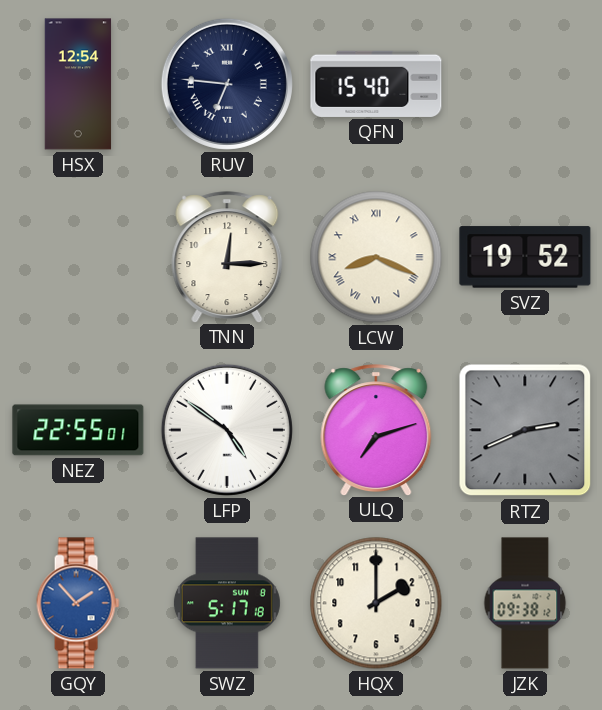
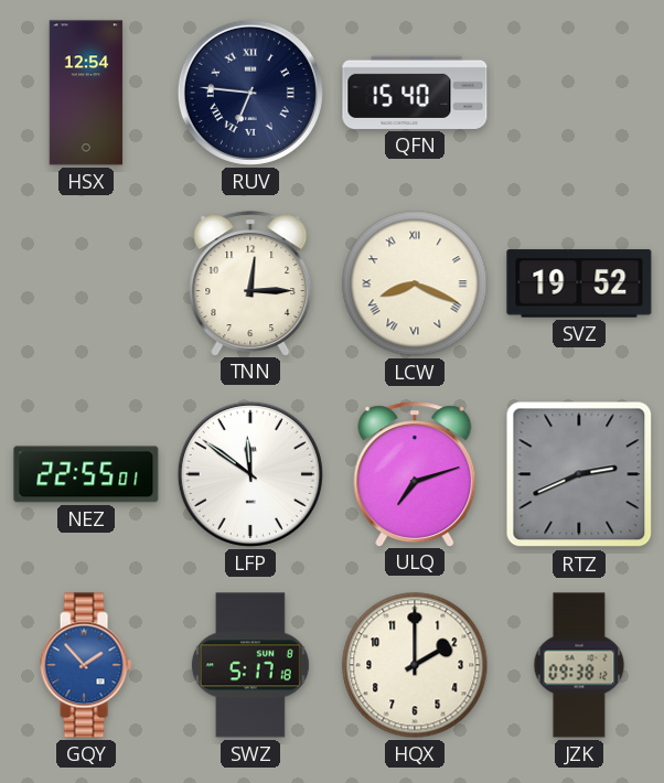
LFP: 4:51 -> 11:51 (250, 474)
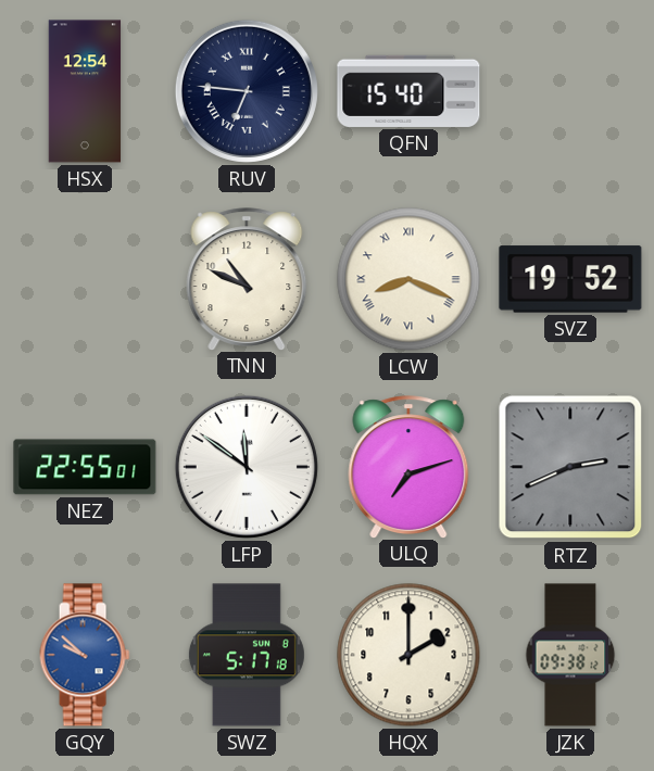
TNN: 12:15 -> 10:49 (247, 279)
GQY: 1:53 -> 9:52 (85, 655)
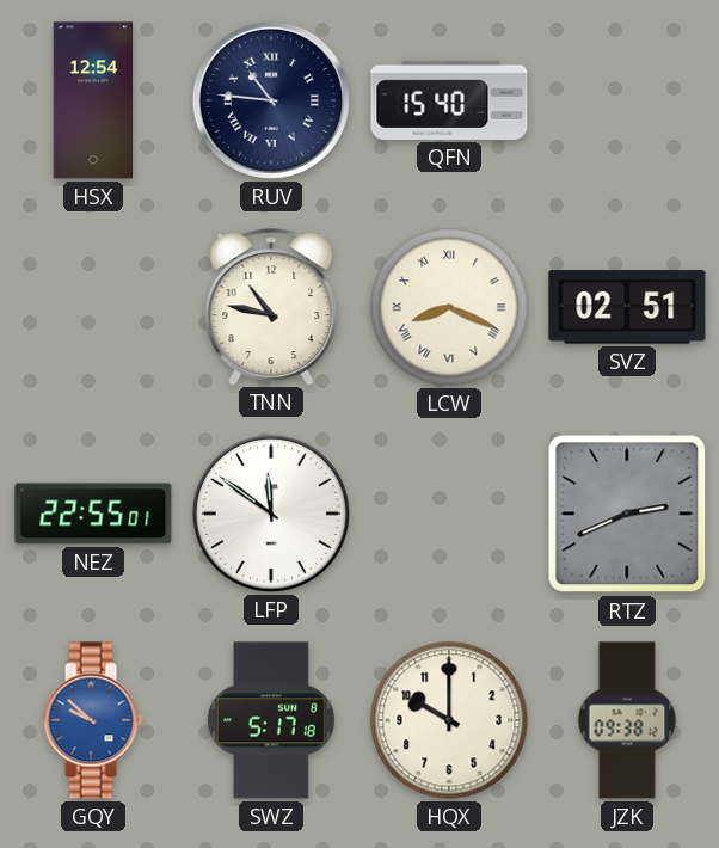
RUV: 6:46 -> 10:46 (271, 100)
TNN: 10:49 -> 10:47 (271, 307)
SVZ: 19:52 -> 02:51 (627, 307)
ULQ: 7:12 -> none (408, 467)
HQX: 2:00 -> 10:00 (449, 720)
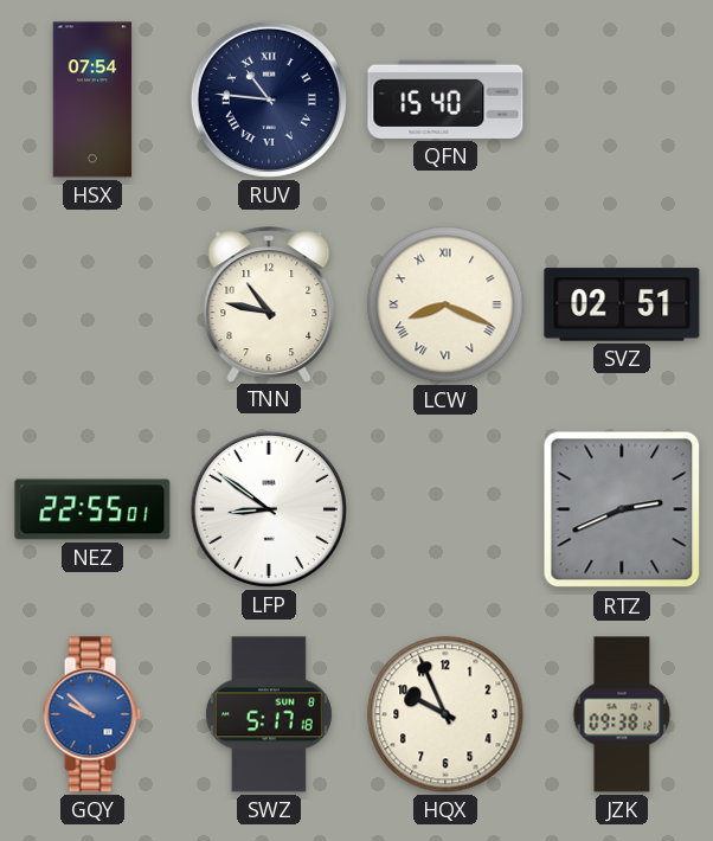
HSX: 12:54 -> 07:54 (92, 99)
LFP: 11:51 -> 8:51 (269, 509)
HQX: 10:00 -> 9:56 (445, 714)
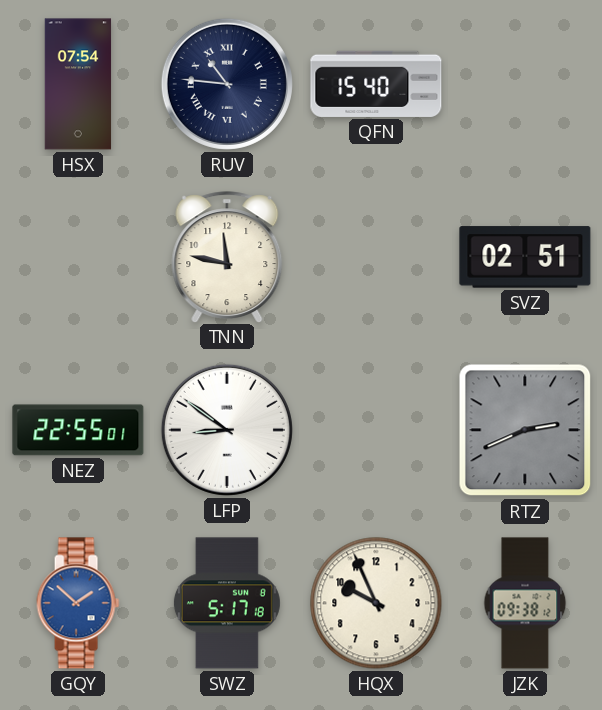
TNN: 10:47 -> 11:47 (227, 257)
LCW: 8:19 -> none (445, 304)
GQY: 9:52 -> 1:52 (78, 603)
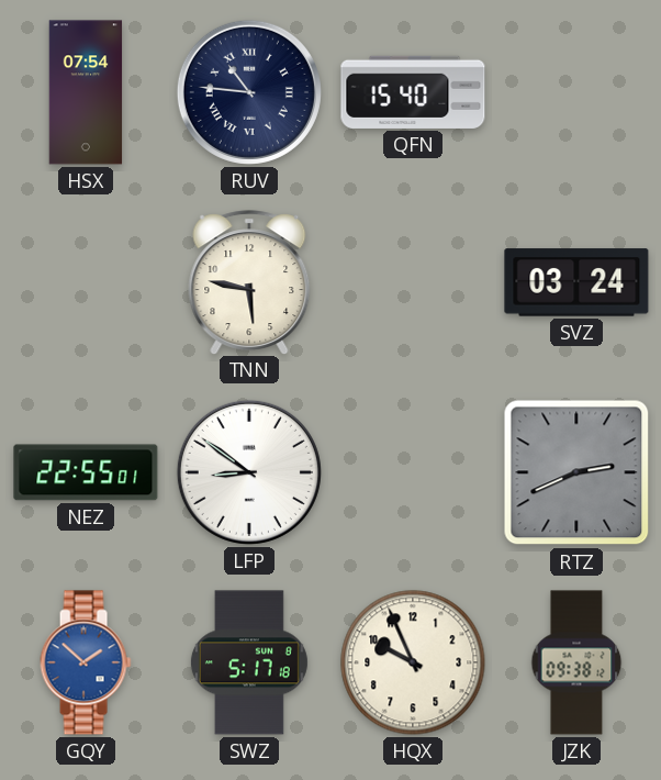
TNN: 11:47 -> 5:47 (249, 282)
SVZ: 02:51 -> 03:24 (576, 282)
